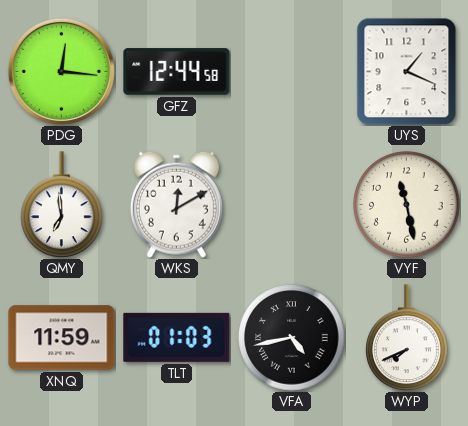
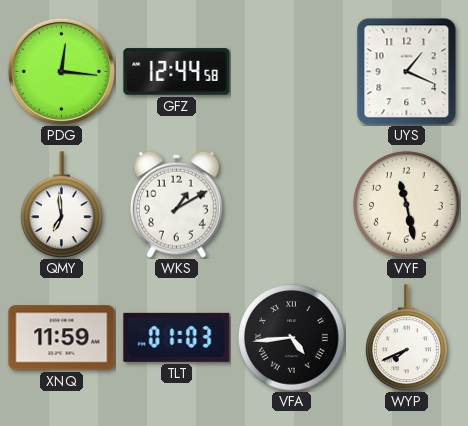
WKS: 12:10 -> 1:10 (176, 204)
VFA: 4:43 -> 4:44 (292, 338)
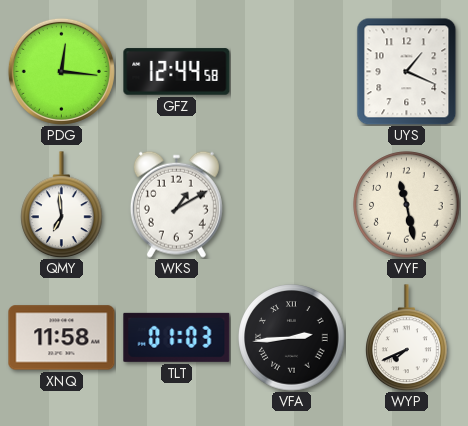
XNQ: 11:59 -> 11:58 (62, 338)
VFA: 4:44 -> 2:44 (292, 338)
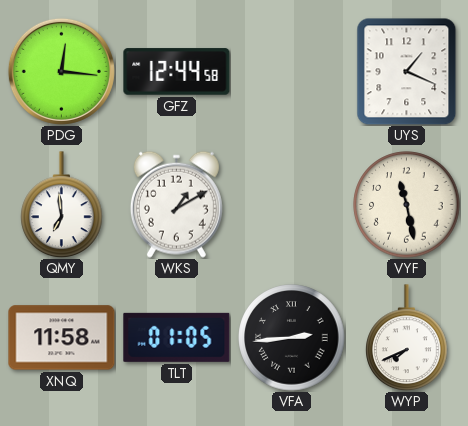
TLT: 01:03 -> 01:05 (177, 337)
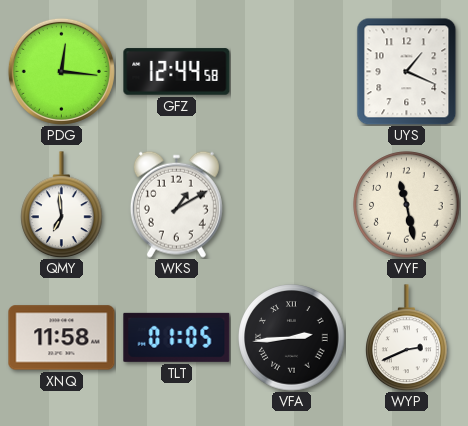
WYP: 7:41 -> 2:41 (407, 338)
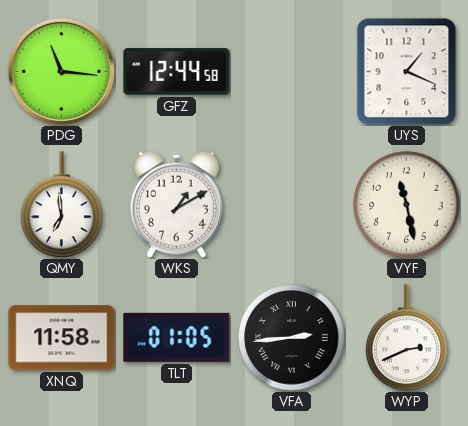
PDG: 12:16 -> 11:16 (61, 71)
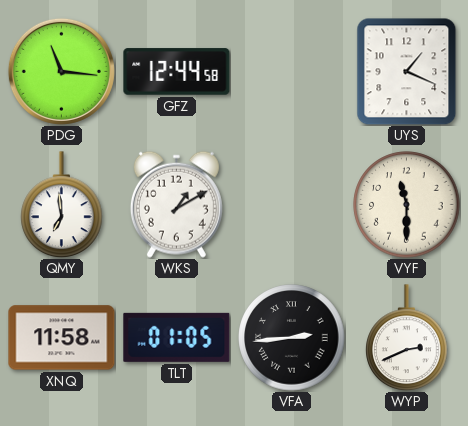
VYF: 11:28 -> 11:30 (407, 205)
